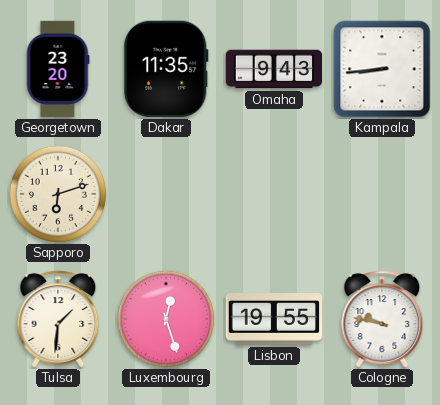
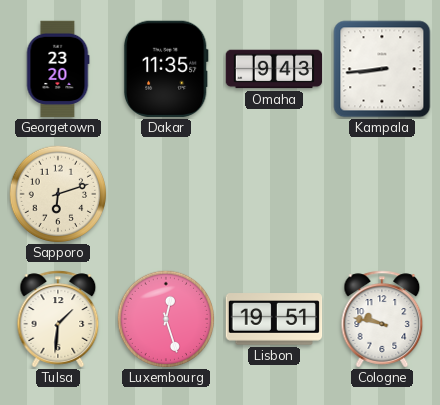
Lisbon: 19:55 -> 19:51 (274, 319)
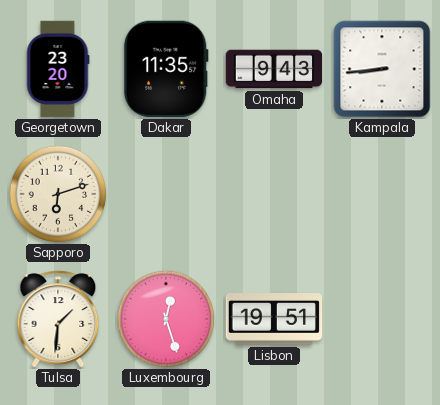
Cologne: 9:47 -> none (382, 319)
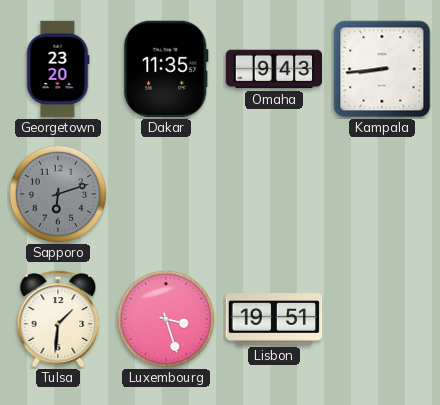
Sapporo dial: cream -> grey (58, 194)
Luxembourg: 12:27 -> 3:27 (166, 319)
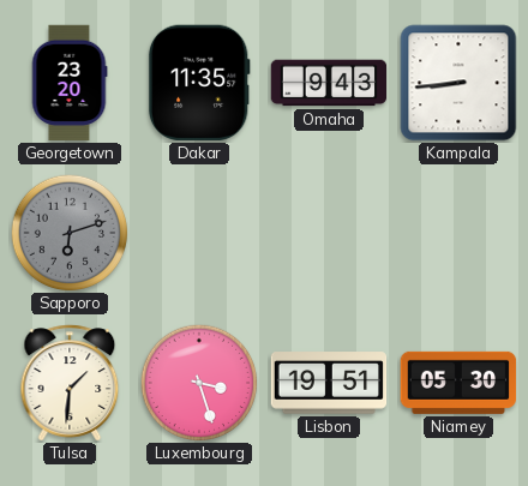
Niamey: none -> 05:30 (458, 383)
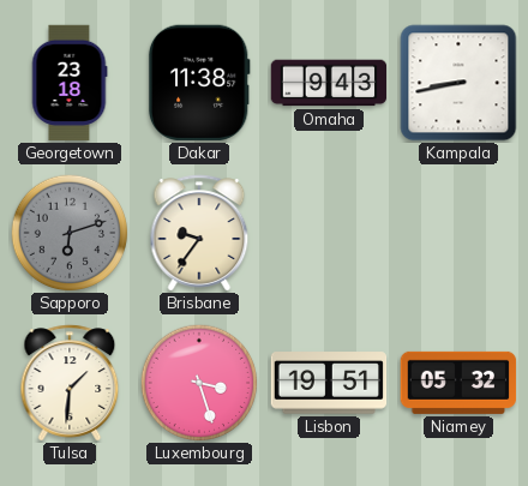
Georgetown: 23:20 -> 23:18 (70, 83)
Dakar: 11:35 -> 11:38 (199, 83)
Kampala: 8:44 -> 8:43 (458, 83)
Brisbane: none -> 9:36 (199, 233)
Niamey: 05:30 -> 05:32 (458, 383)
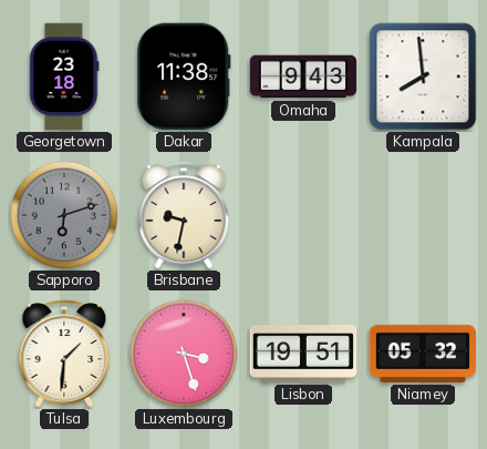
Kampala: 8:43 -> 7:59 (423, 76)
Brisbane: 9:36 -> 9:32 (184, 215)
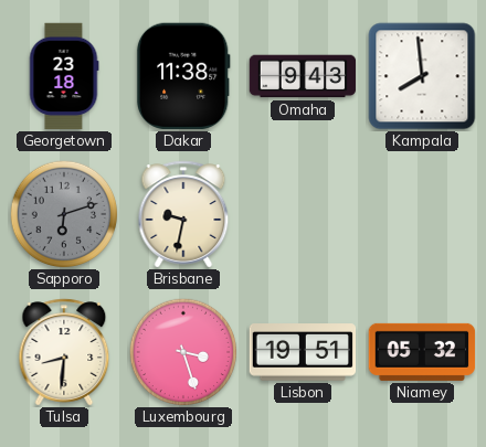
Tulsa: 1:31 -> 8:31 (64, 352)
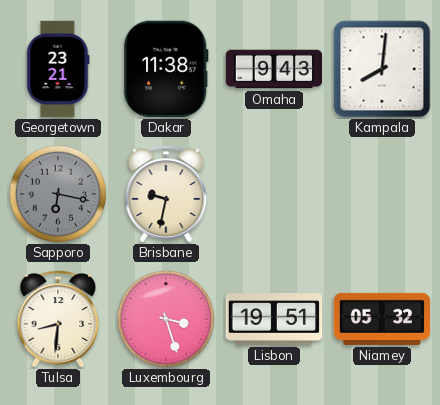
Georgetown: 23:18 -> 23:21 (58, 69)
Kampala: 7:59 -> 8:01 (382, 69)
Sapporo: 6:12 -> 6:17 (58, 194)
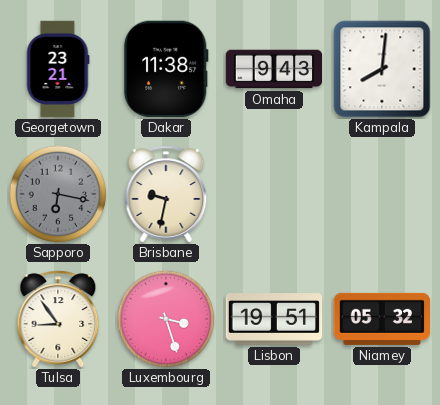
Tulsa: 8:31 -> 8:54 (58, 319)
